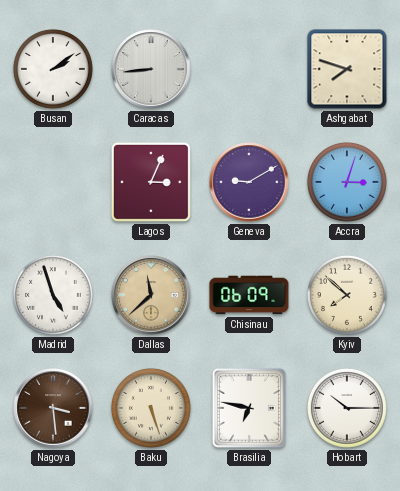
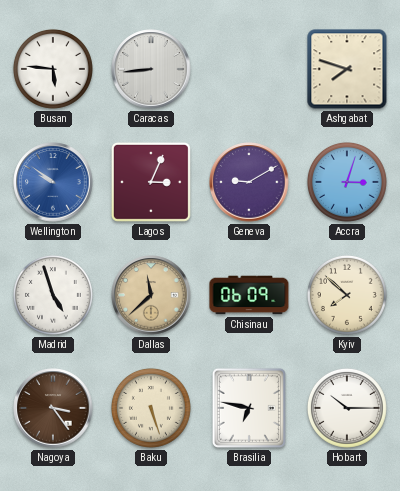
Busan: 2:09 -> 5:46 (53, 69)
Wellington: none -> 9:51 (53, 182)
Nagoya: 3:29 -> 3:24 (53, 408)
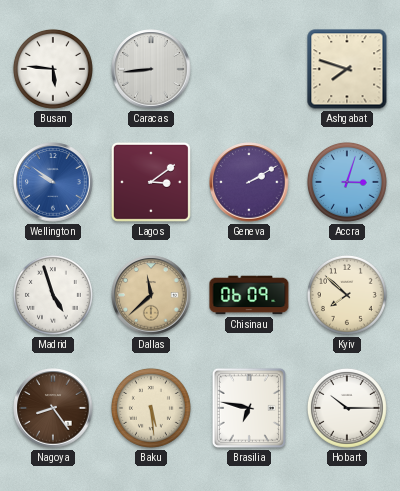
Lagos: 3:04 -> 3:09 (151, 182)
Geneva: 9:10 -> 2:10 (249, 182)
Nagoya: 3:24 -> 8:24 (53, 408)
Baku: 5:27 -> 5:29 (151, 408)
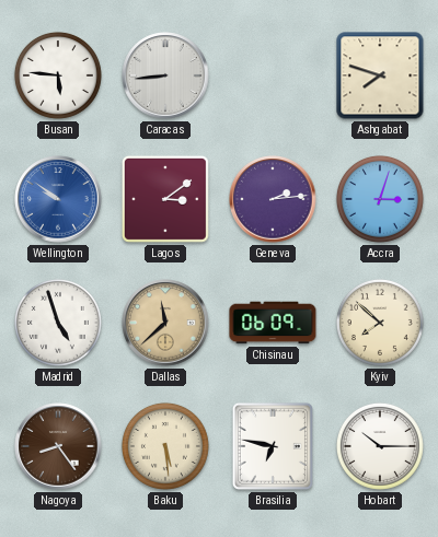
Geneva: 2:10 -> 2:14 (273, 199)
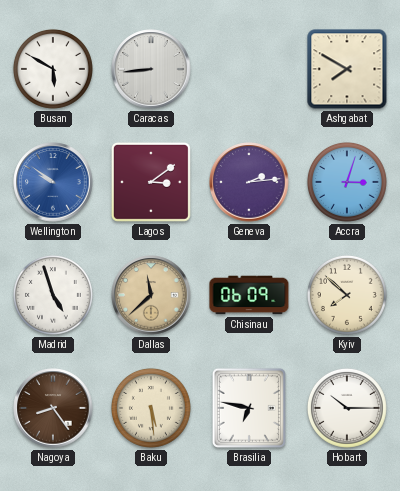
Busan: 5:46 -> 5:50 (53, 69)
Ashgabat: 7:48 -> 7:50 (347, 69)
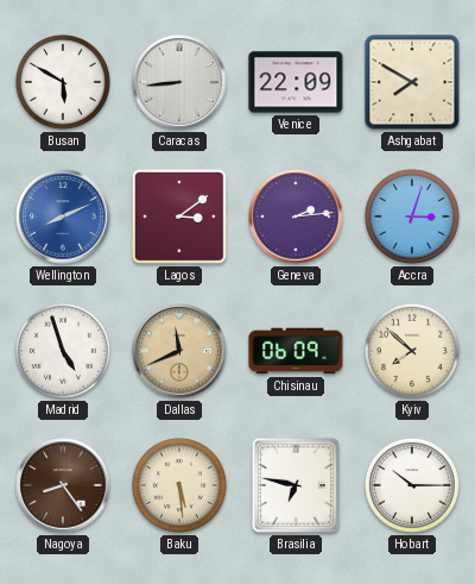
Venice: none -> 22:09 (296, 82)
Wellington: 9:51 -> 8:11 (63, 216)
Dallas: 11:38 -> 11:41 (179, 351)
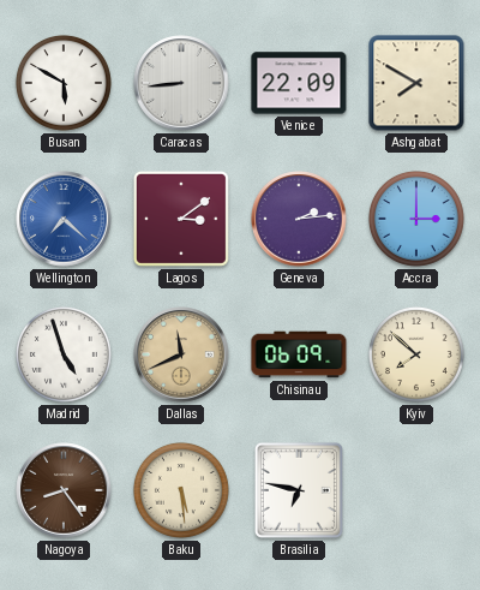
Wellington: 8:11 -> 7:22 (64, 219)
Accra: 3:03 -> 3:00 (416, 219)
Hobart: 10:15 -> none (412, 485)
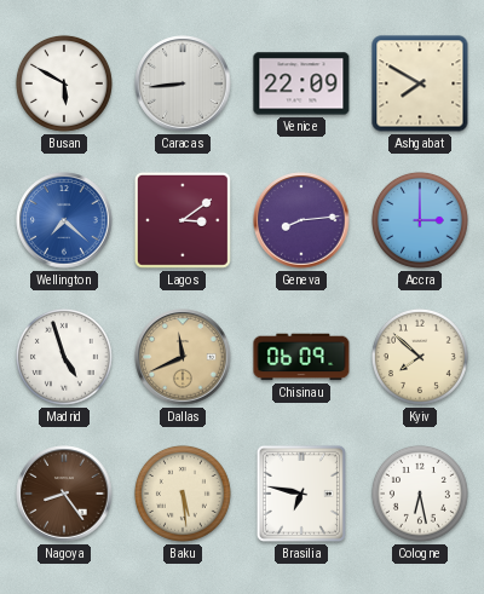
Geneva: 2:14 -> 8:14 (301, 220)
Cologne: none -> 6:28 (420, 494)
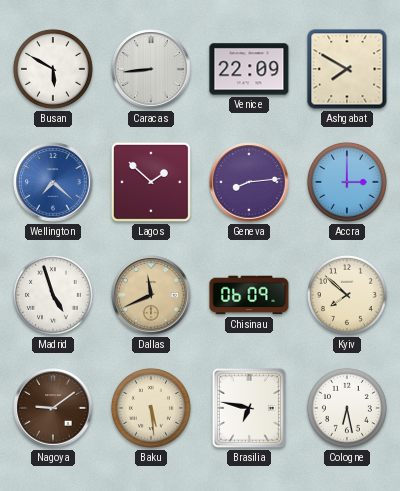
Lagos: 3:09 -> 1:52 (151, 182)
Nagoya: 8:24 -> 9:09 (53, 408)
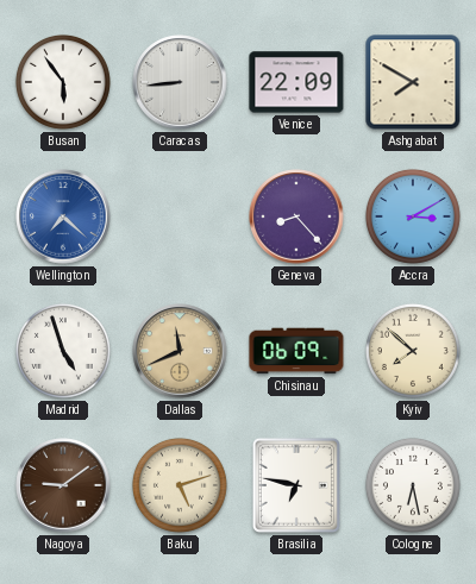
Busan: 5:50 -> 5:54 (63, 82)
Lagos: 1:52 -> none (151, 182)
Geneva: 8:14 -> 8:23 (296, 216)
Accra: 3:00 -> 3:10 (413, 216)
Baku: 5:29 -> 5:12 (180, 485)
